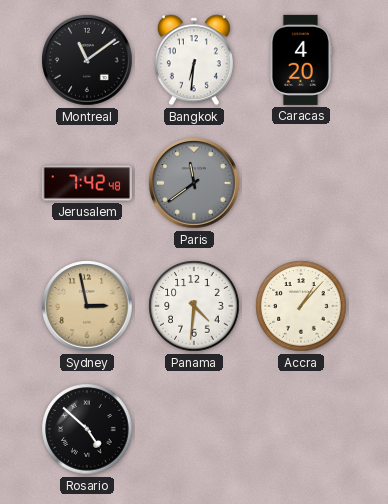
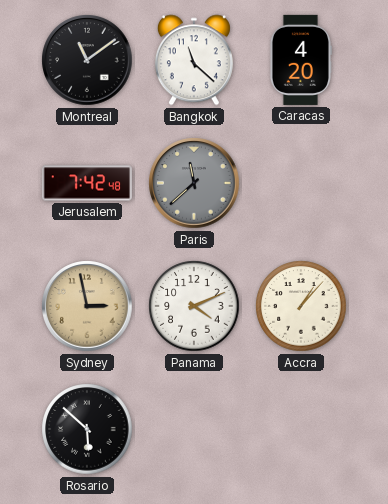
Bangkok: 6:31 -> 11:22 (194, 60)
Paris: 11:39 -> 11:38 (194, 183)
Panama: 4:31 -> 4:11 (194, 306)
Rosario: 4:52 -> 5:52 (87, 429)
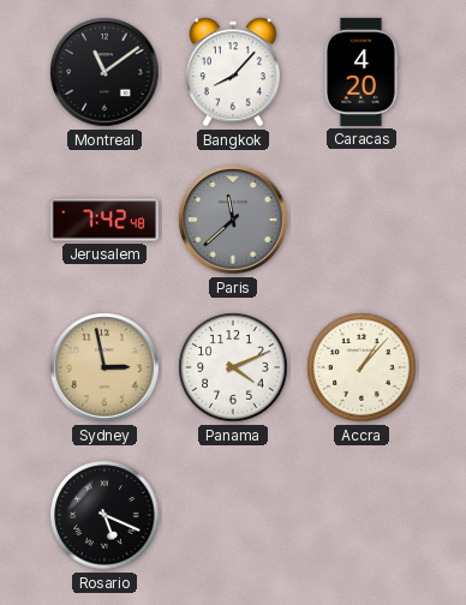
Bangkok: 11:22 -> 8:07 (233, 72)
Rosario: 5:52 -> 5:19 (104, 515)
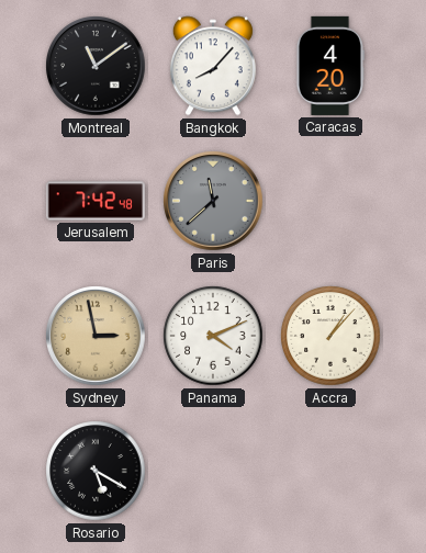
Rosario: 5:19 -> 5:20 (96, 471)
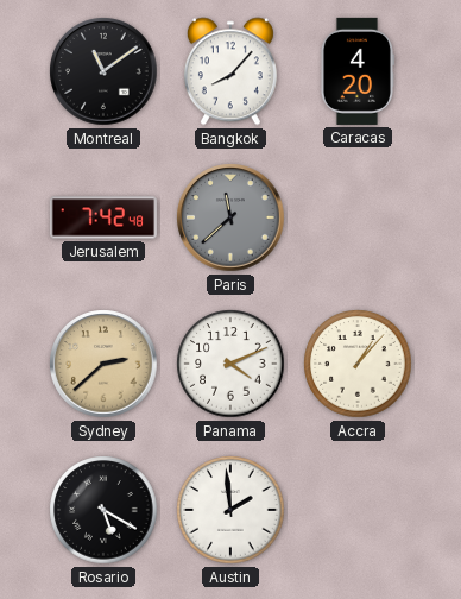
Sydney: 2:58 -> 2:38 (103, 364)
Austin: none -> 1:59 (230, 510)
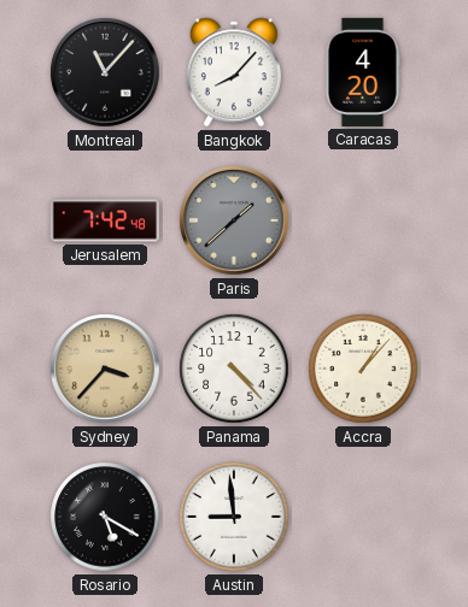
Montreal: 11:09 -> 11:07 (105, 72)
Paris: 11:38 -> 1:38 (234, 220)
Sydney: 2:38 -> 3:37 (105, 369)
Panama: 4:11 -> 4:23 (234, 369)
Austin: 1:59 -> 8:59 (234, 517)
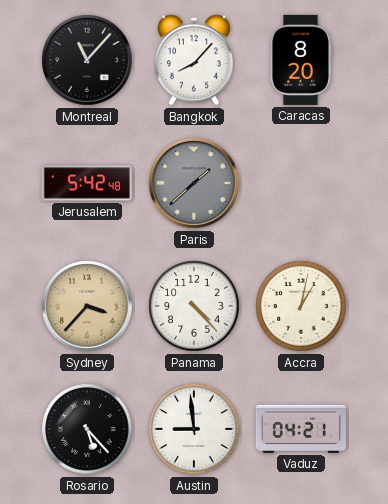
Caracas: 4:20 -> 8:20 (300, 60)
Jerusalem: 7:42 -> 5:42 (87, 183)
Accra: 1:07 -> 1:02 (301, 306)
Rosario: 5:20 -> 5:23 (87, 429)
Vaduz: none -> 04:21 (301, 429)
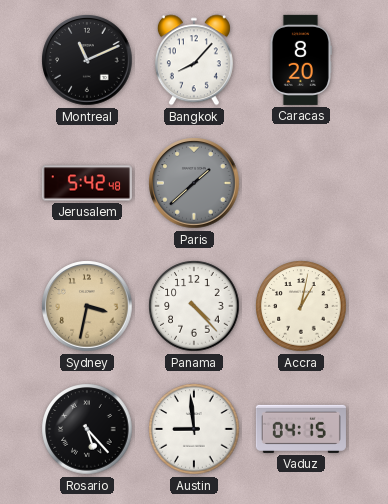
Montreal: 11:07 -> 11:11 (87, 60)
Sydney: 3:37 -> 3:32 (87, 306)
Vaduz: 04:21 -> 04:15 (301, 429)
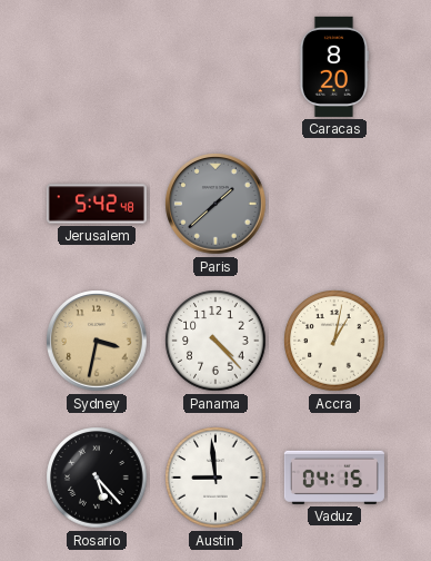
Montreal: 11:11 -> none (87, 60)
Bangkok: 8:07 -> none (194, 60)
